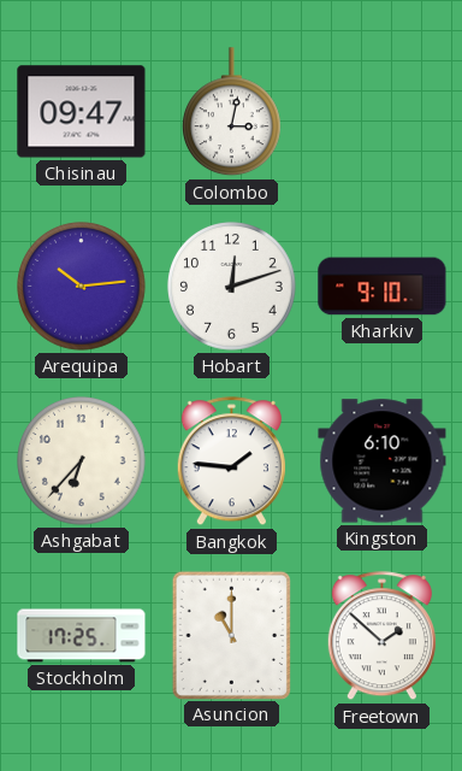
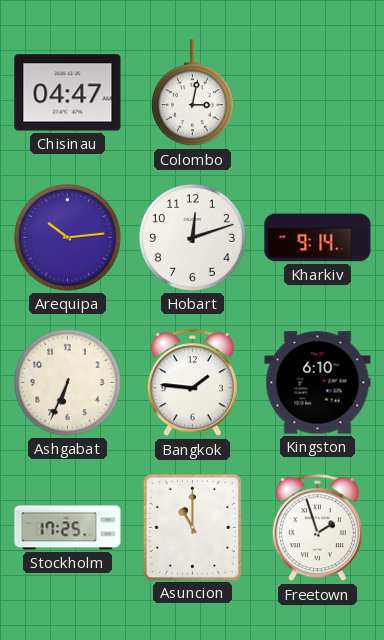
Chisinau: 09:47 -> 04:47 (68, 93)
Kharkiv: 9:10 -> 9:14 (318, 238)
Ashgabat: 6:37 -> 6:34 (68, 383)
Freetown: 1:52 -> 1:57 (317, 528)
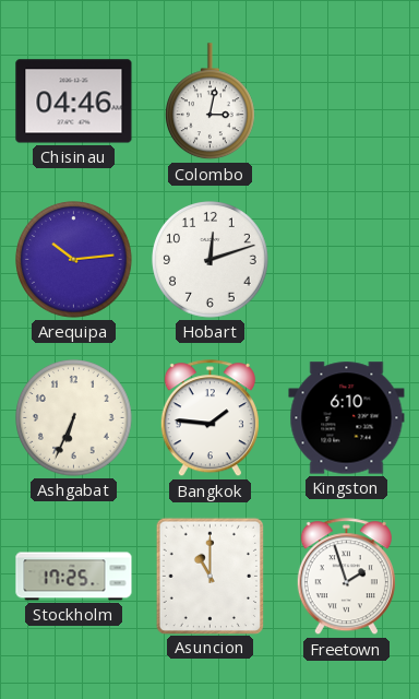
Chisinau: 04:47 -> 04:46 (74, 102)
Kharkiv: 9:14 -> none (318, 238)
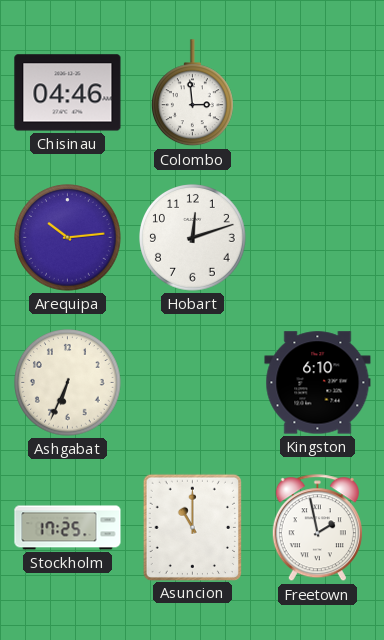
Colombo: 3:02 -> 2:59 (192, 93)
Bangkok: 1:46 -> none (209, 418)
Freetown: 1:57 -> 1:58 (317, 528)
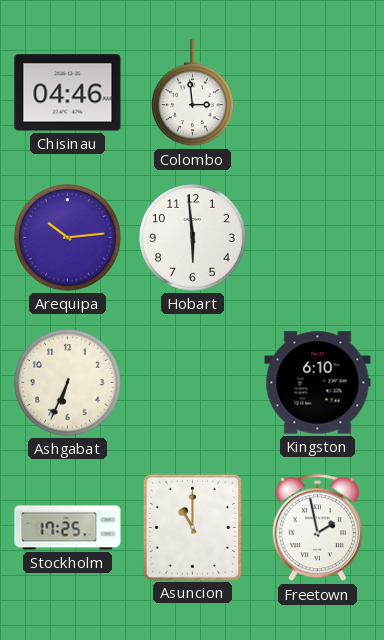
Hobart: 12:12 -> 5:59 (193, 238)
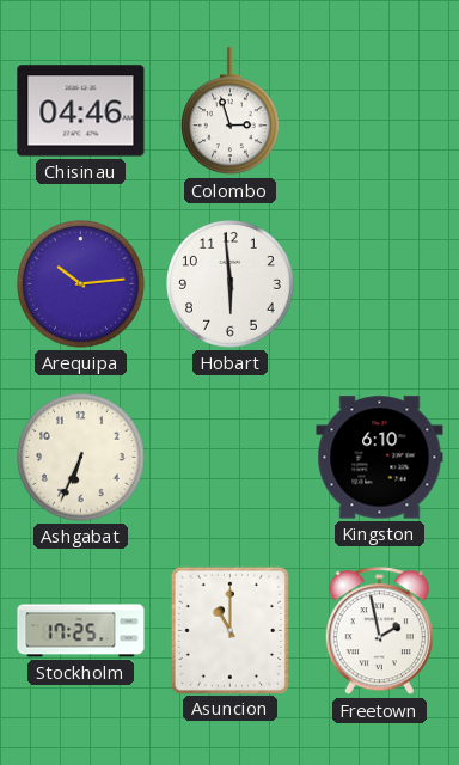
Colombo: 2:59 -> 2:57 (229, 111)
